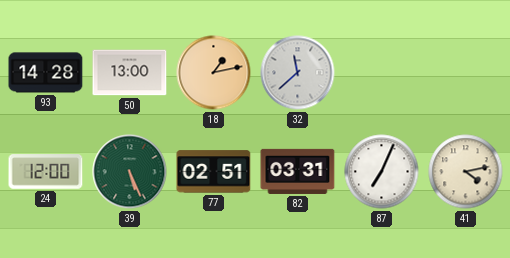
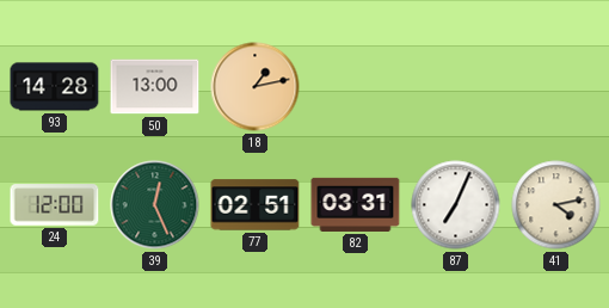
32: 11:38 -> none (298, 73)
39: 5:26 -> 12:26 (155, 205)
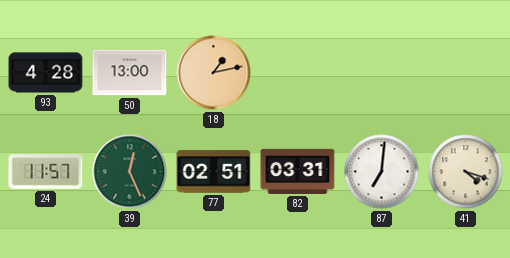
93: 14:28 -> 4:28 (46, 73)
24: 12:00 -> 11:57 (46, 172)
87: 7:04 -> 7:01 (382, 172)
41: 4:13 -> 4:18 (466, 172)
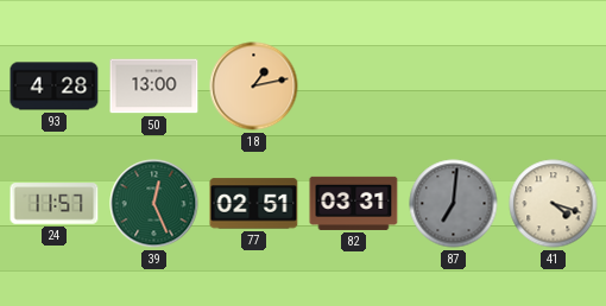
87 dial: white -> grey (454, 204)
